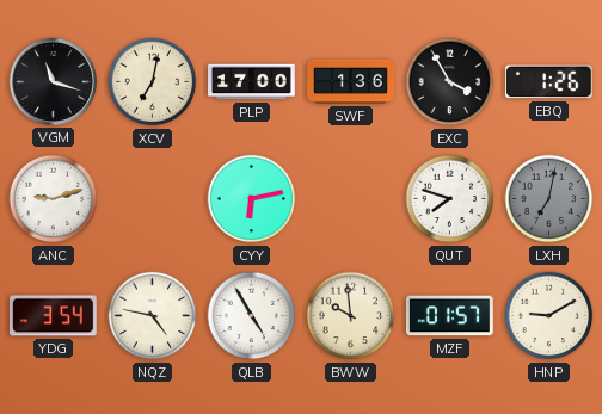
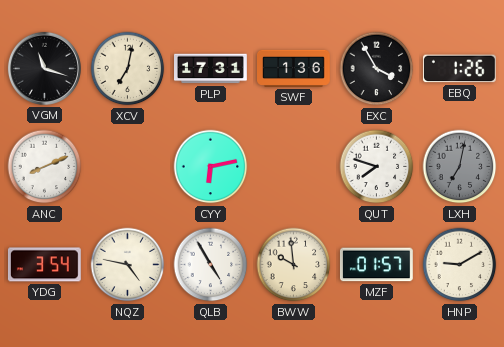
PLP: 17:00 -> 17:31 (211, 69)
ANC: 9:12 -> 8:11 (45, 167)
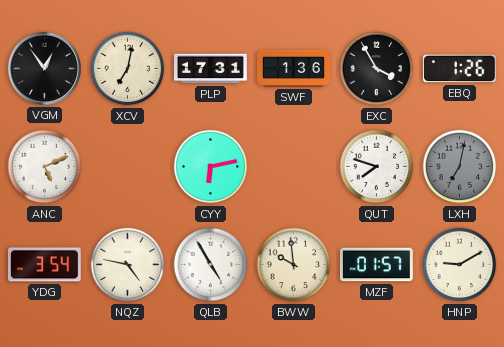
VGM: 11:18 -> 12:54 (44, 68)
ANC: 8:11 -> 5:11 (45, 167)
